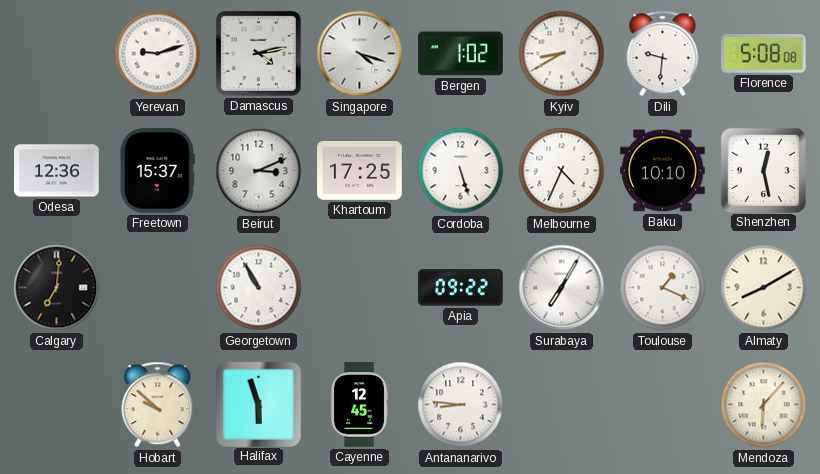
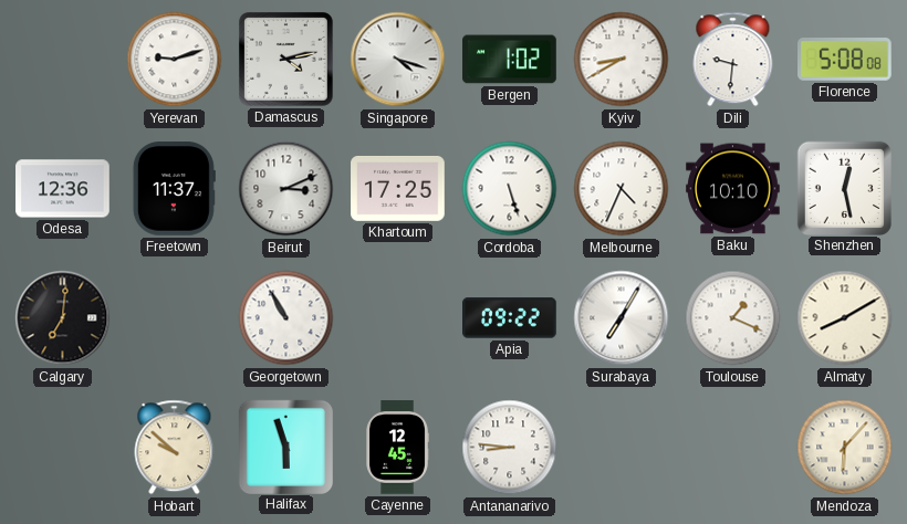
Freetown: 15:37 -> 11:37 (174, 189)
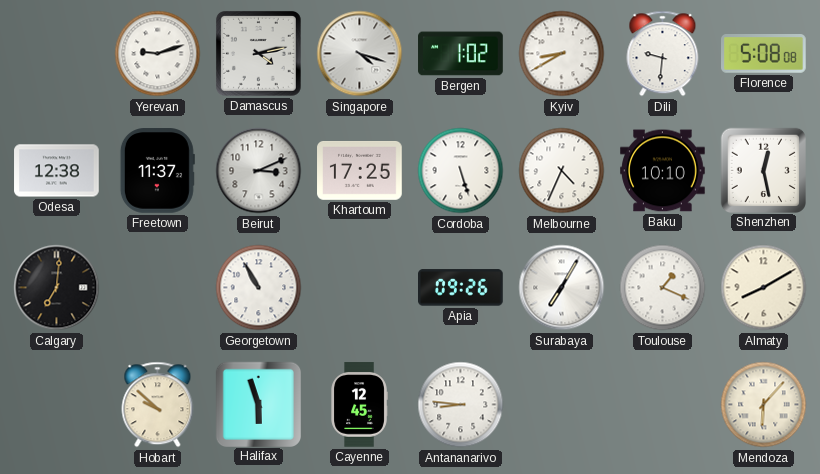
Odesa: 12:36 -> 12:38 (57, 171)
Apia: 09:22 -> 09:26 (461, 288)
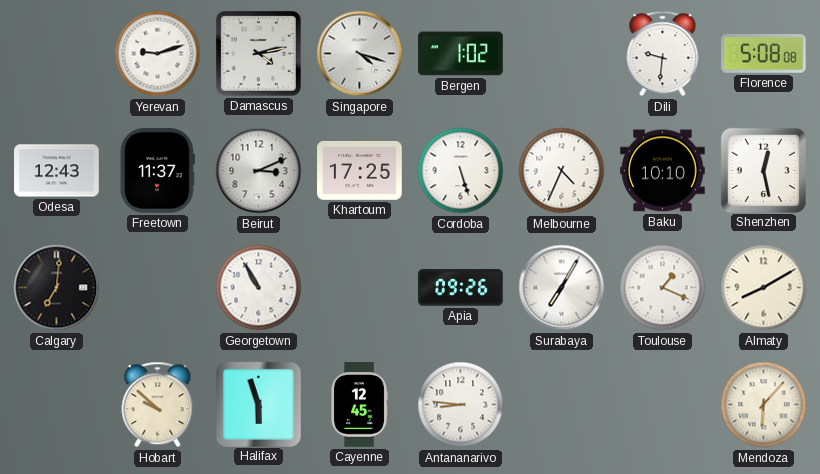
Kyiv: 8:40 -> none (562, 54)
Odesa: 12:38 -> 12:43 (57, 171)
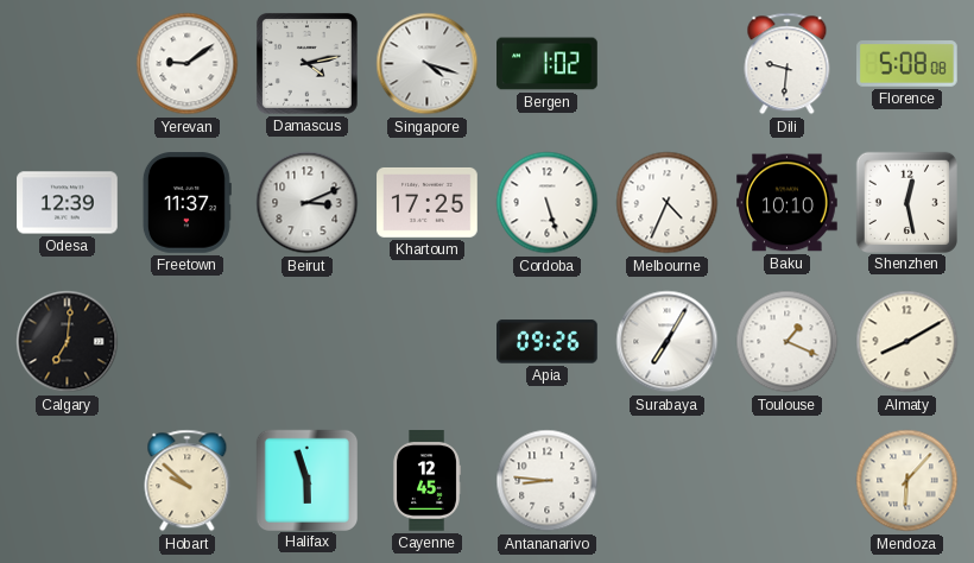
Yerevan: 9:12 -> 9:09 (188, 64)
Odesa: 12:43 -> 12:39 (68, 203)
Georgetown: 10:55 -> none (259, 288)
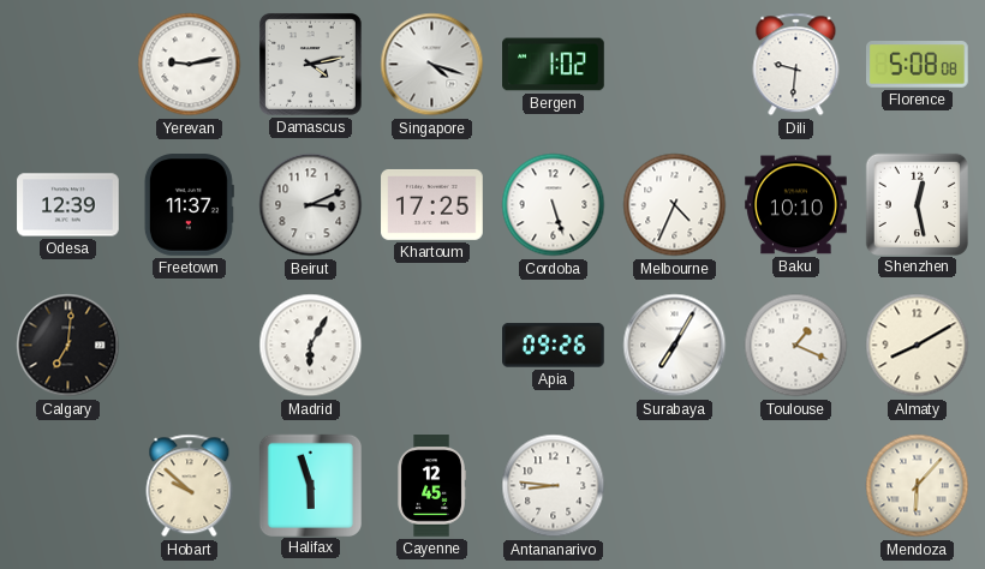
Yerevan: 9:09 -> 9:13 (190, 65)
Madrid: none -> 6:05 (311, 346)
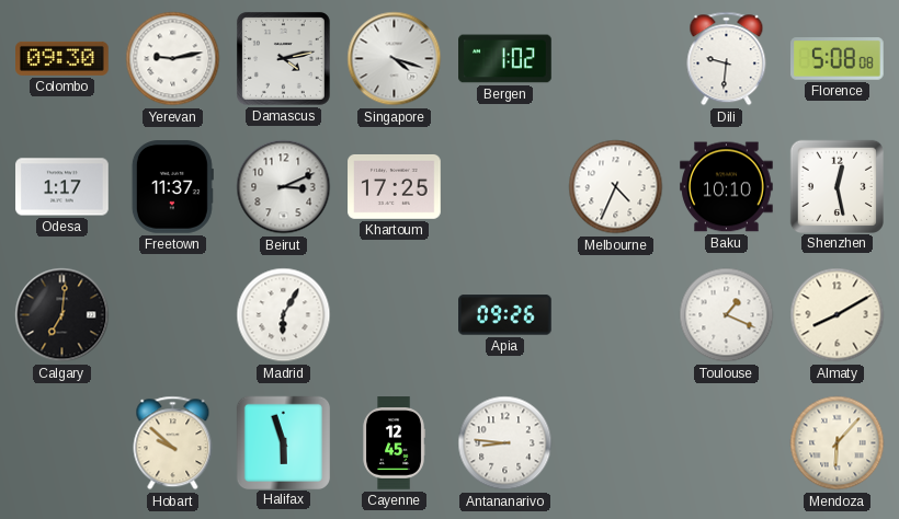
Colombo: none -> 09:30 (62, 58)
Odesa: 12:39 -> 1:17 (62, 187)
Cordoba: 5:27 -> none (554, 205)
Surabaya: 7:05 -> none (675, 346)
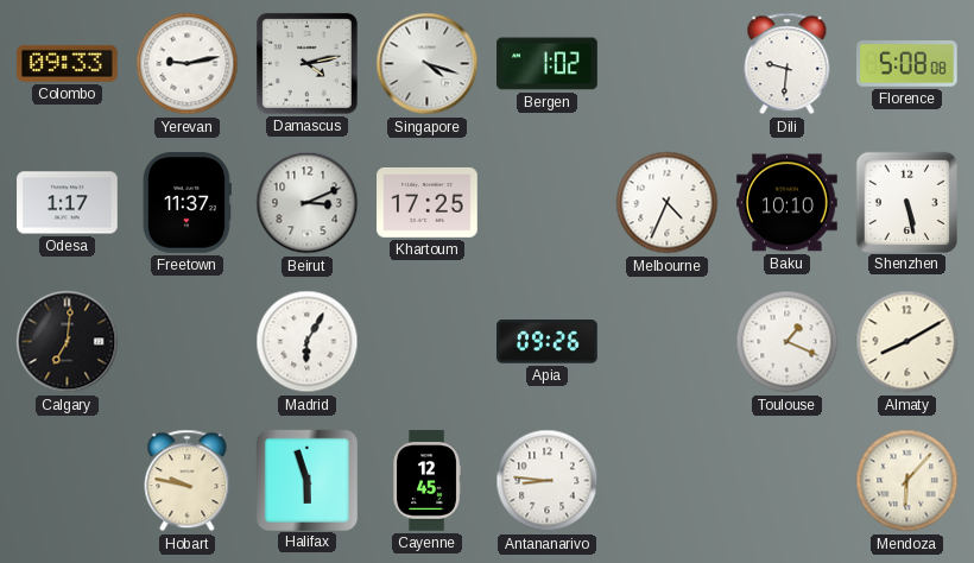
Colombo: 09:30 -> 09:33 (68, 63)
Shenzhen: 12:28 -> 5:28 (906, 202)
Hobart: 9:52 -> 9:47 (188, 481)
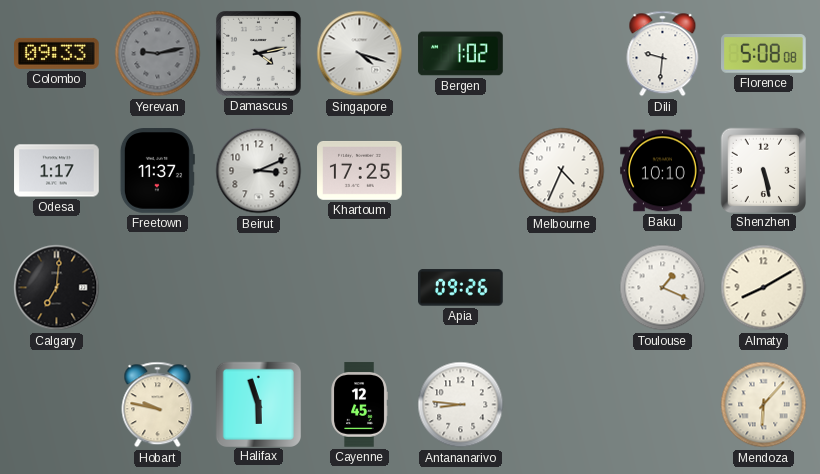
Yerevan dial: white -> grey (158, 54)
Madrid: 6:05 -> none (308, 342)
